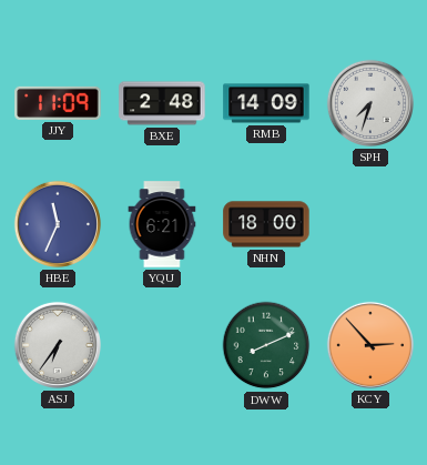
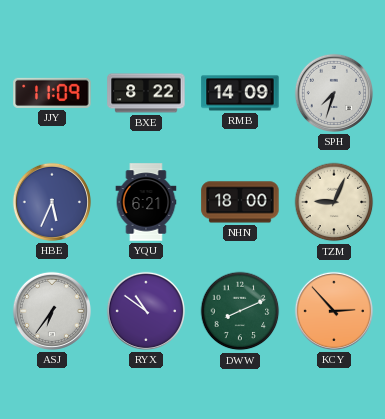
BXE: 2:48 -> 8:22 (146, 93)
HBE: 11:34 -> 5:34 (52, 202)
TZM: none -> 9:04 (334, 202)
RYX: none -> 10:51 (146, 311)
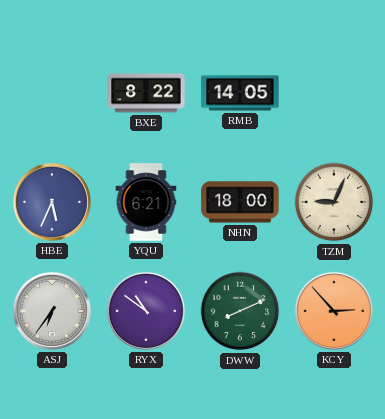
JJY: 11:09 -> none (52, 93)
RMB: 14:09 -> 14:05 (240, 93)
SPH: 7:33 -> none (334, 93)
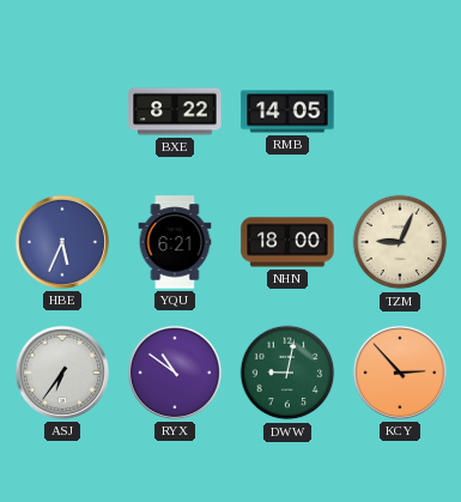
DWW: 8:11 -> 9:02 (287, 373)
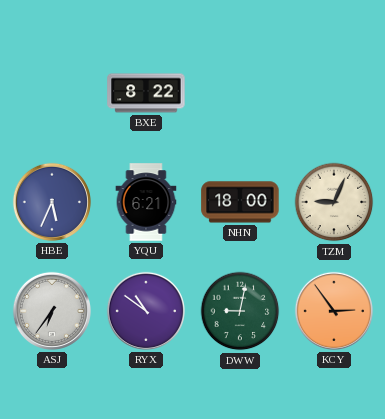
RMB: 14:05 -> none (287, 111)
KCY: 2:53 -> 2:54 (334, 311)
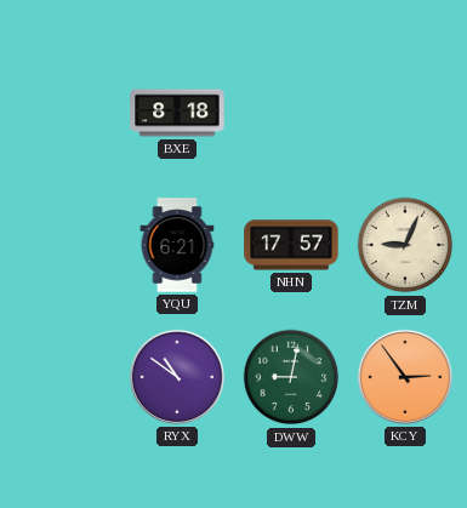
BXE: 8:22 -> 8:18 (177, 113)
HBE: 5:34 -> none (52, 202)
NHN: 18:00 -> 17:57 (291, 245)
ASJ: 6:36 -> none (52, 311)
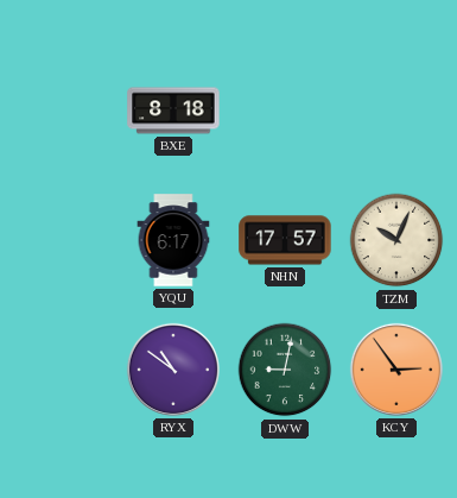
YQU: 6:21 -> 6:17 (173, 240)
TZM: 9:04 -> 10:04 (396, 240)
